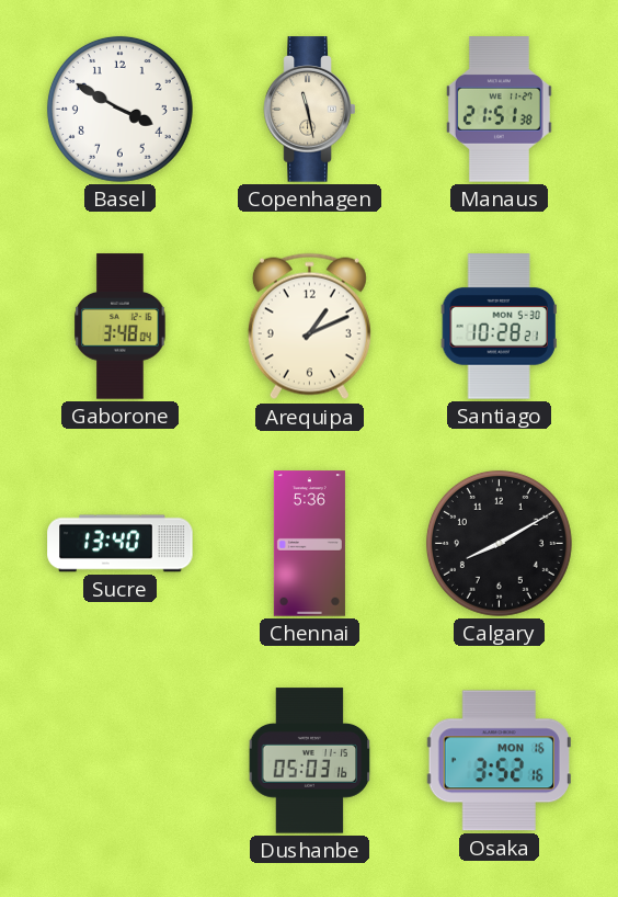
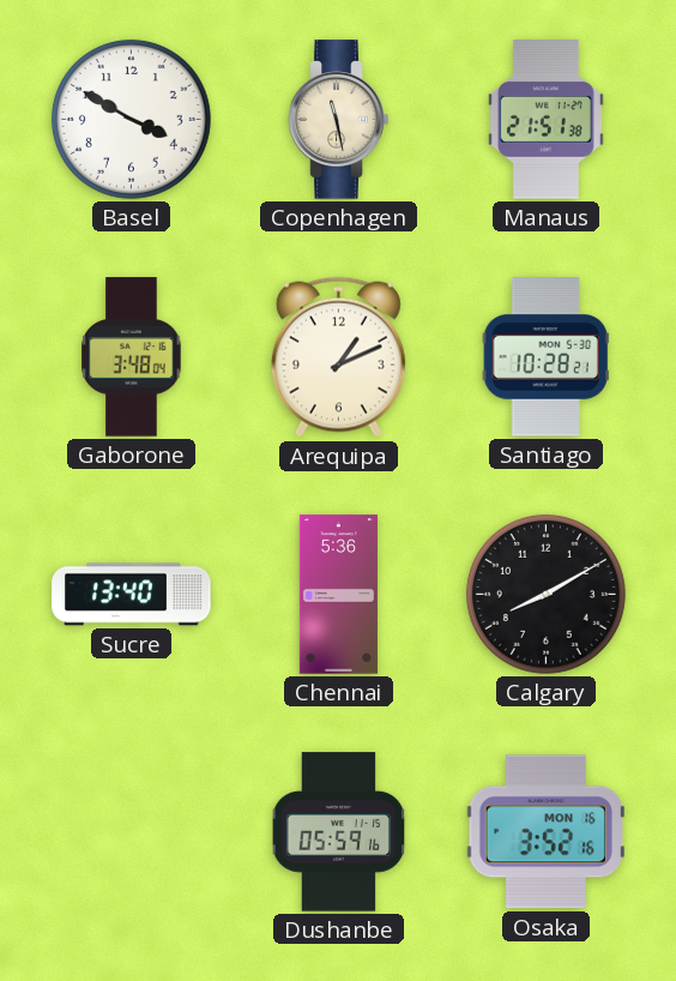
Dushanbe: 05:03 -> 05:59 (339, 832)
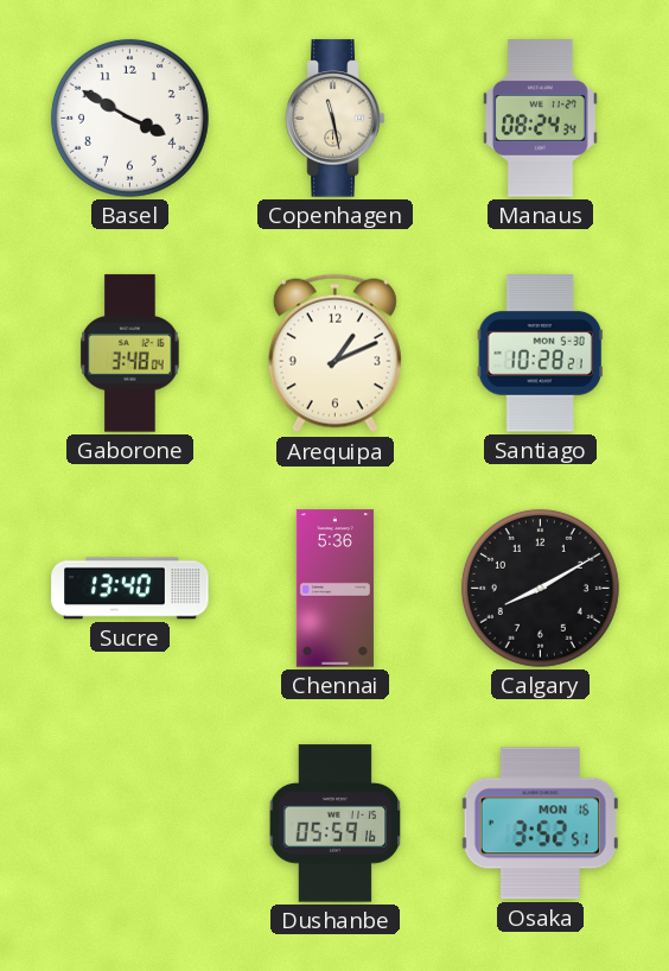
Manaus: 21:51 -> 08:24 (540, 119)
Osaka: 3:52:16 -> 3:52:51 (540, 824)
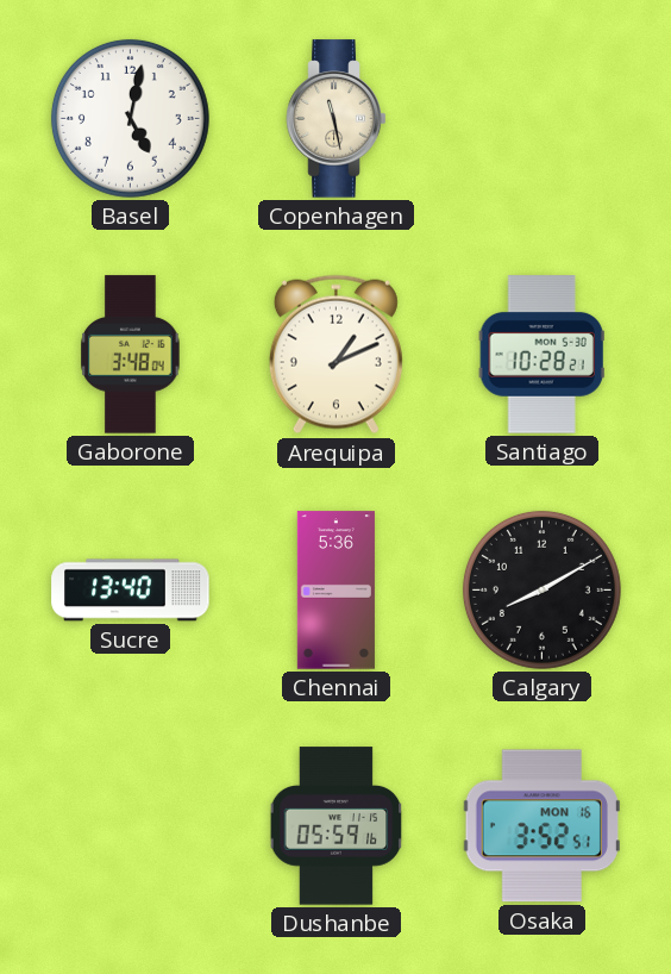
Basel: 3:50 -> 5:02 (130, 118)
Manaus: 08:24 -> none (540, 119)
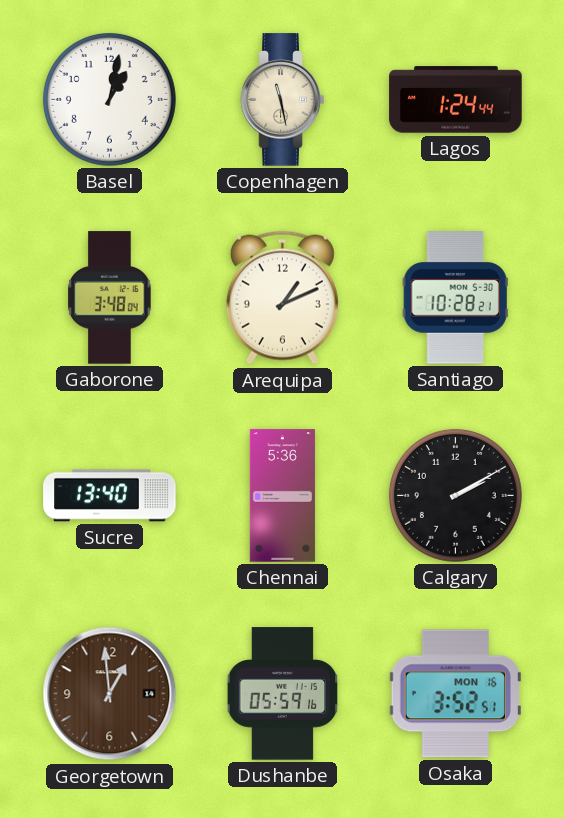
Basel: 5:02 -> 1:02 (109, 99)
Lagos: none -> 1:24 (456, 100)
Calgary: 8:10 -> 2:10 (455, 495)
Georgetown: none -> 12:59 (110, 694)
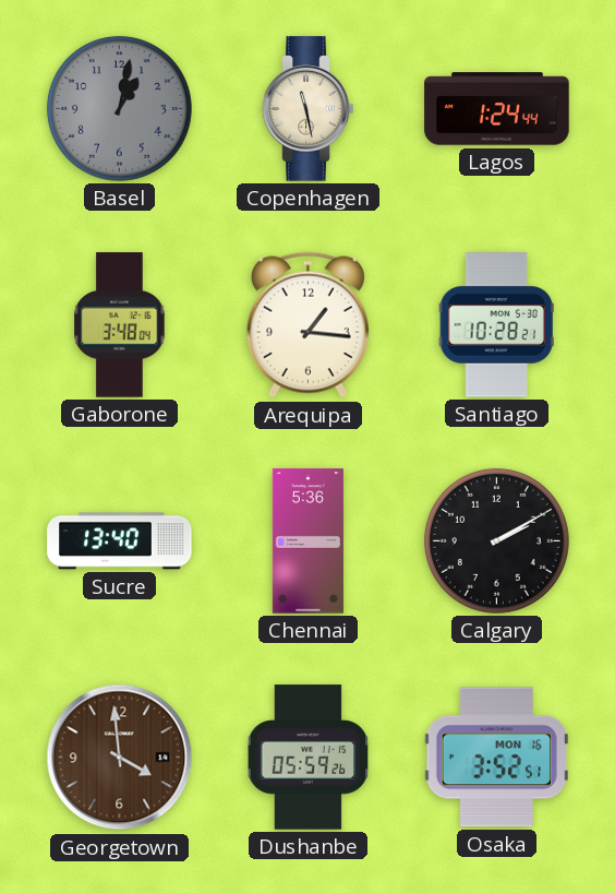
Basel dial: white -> grey (119, 108)
Arequipa: 1:11 -> 1:16 (307, 325)
Georgetown: 12:59 -> 3:59 (120, 758)
Dushanbe: 05:59:16 -> 05:59:26 (309, 758)
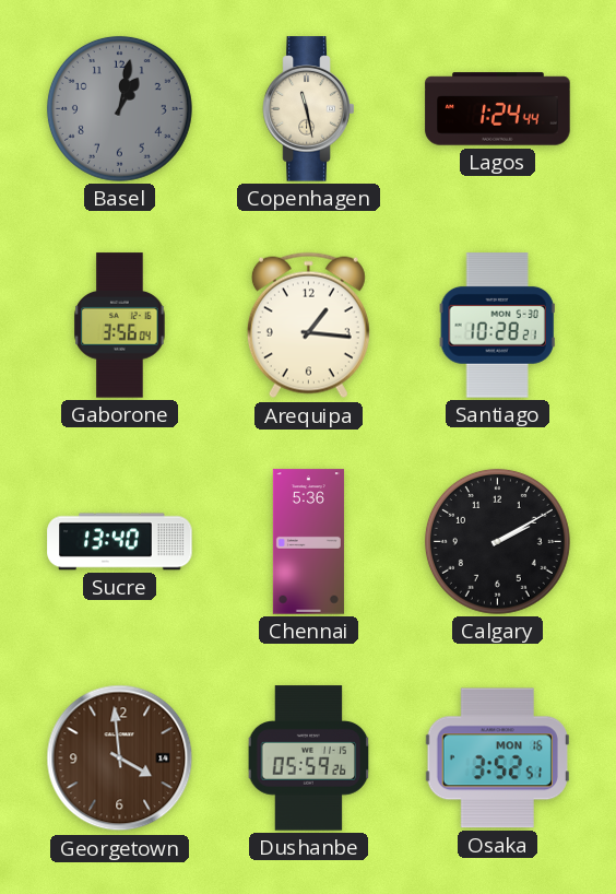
Gaborone: 3:48 -> 3:56 (120, 326)
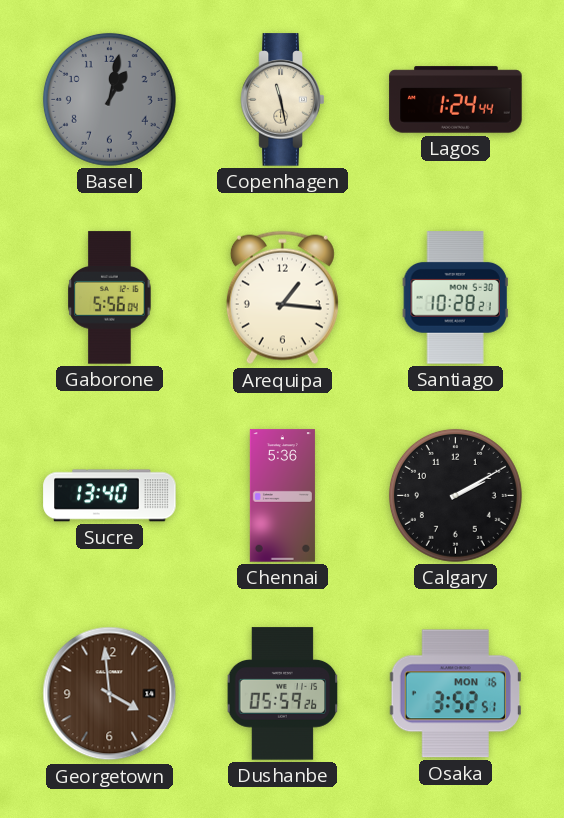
Gaborone: 3:56 -> 5:56 (110, 298)
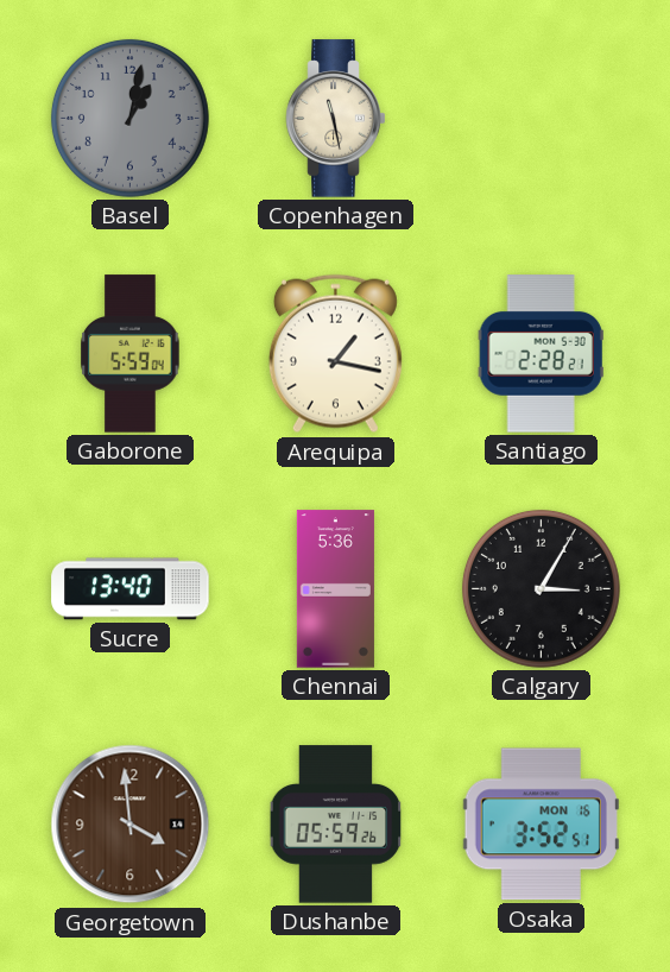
Lagos: 1:24 -> none (456, 100)
Gaborone: 5:56 -> 5:59 (131, 354)
Arequipa: 1:16 -> 1:17 (335, 354)
Santiago: 10:28 -> 2:28 (541, 354)
Calgary: 2:10 -> 3:05 (541, 588)
